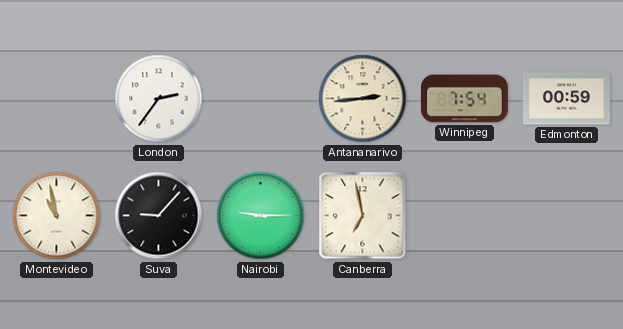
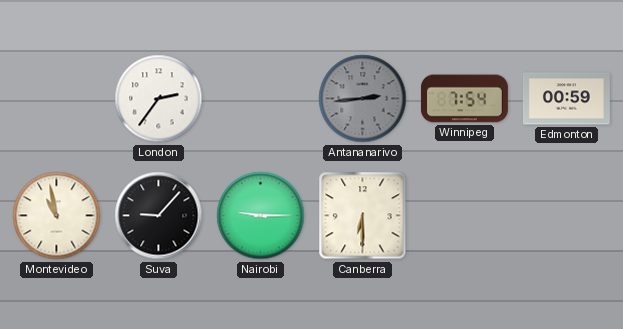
Antananarivo dial: cream -> grey (363, 99)
Canberra: 6:58 -> 6:30 (363, 216)
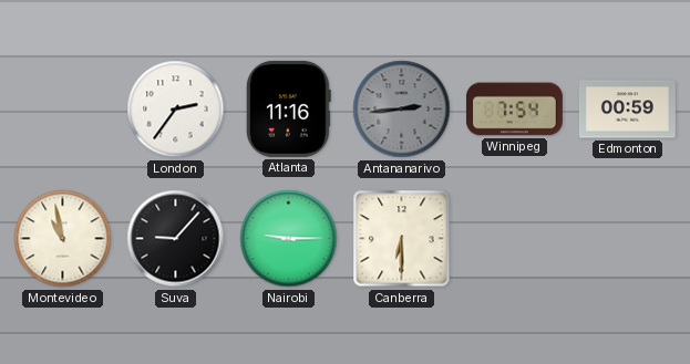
Atlanta: none -> 11:16 (289, 108)
